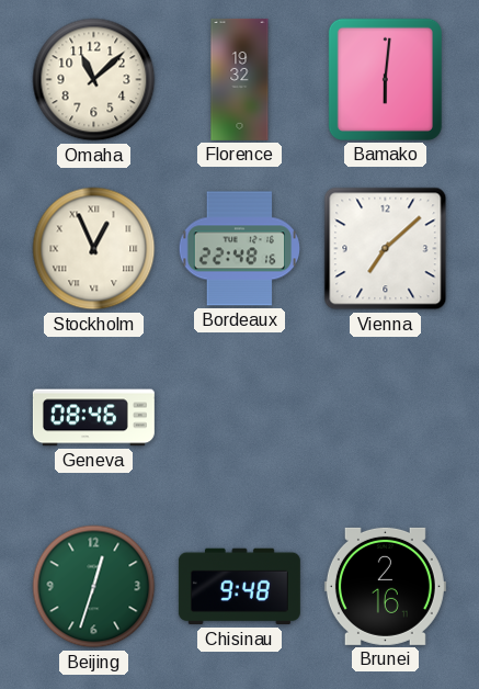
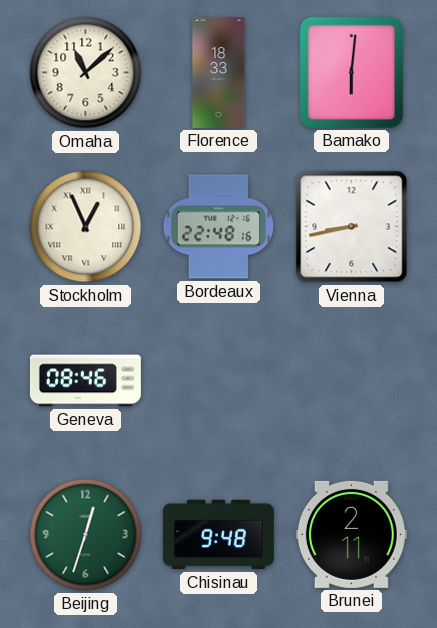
Florence: 19:32 -> 18:33 (219, 72)
Vienna: 7:08 -> 8:43 (352, 227)
Brunei: 2:16 -> 2:11 (351, 534)
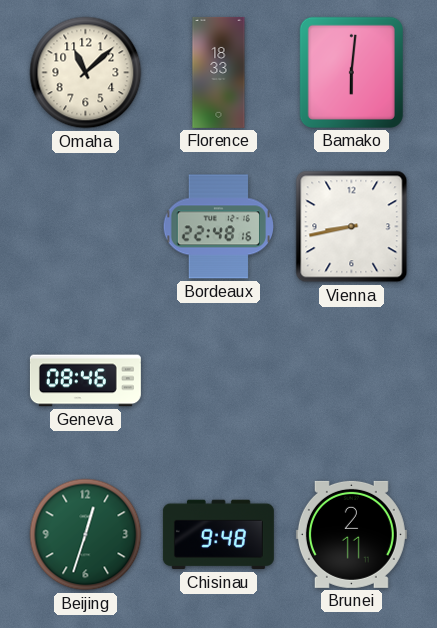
Stockholm: 12:56 -> none (86, 227)
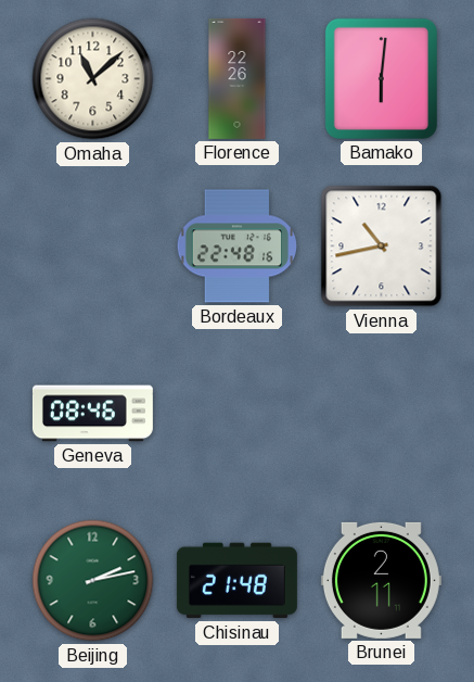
Florence: 18:33 -> 22:26 (238, 78)
Vienna: 8:43 -> 10:43 (382, 247)
Beijing: 12:33 -> 2:13 (93, 581)
Chisinau: 9:48 -> 21:48 (236, 581)
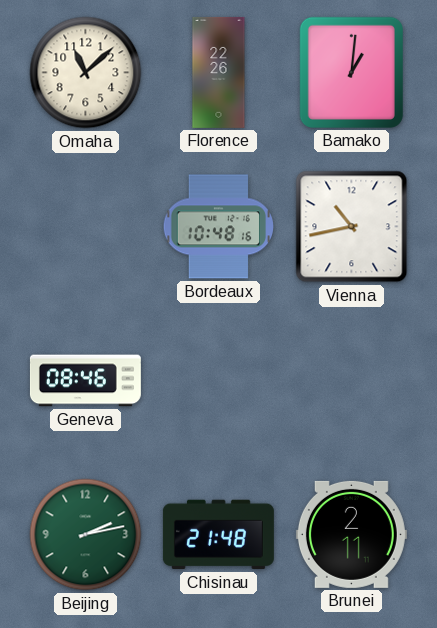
Bamako: 6:01 -> 1:01 (351, 72)
Bordeaux: 22:48 -> 10:48 (218, 227)
